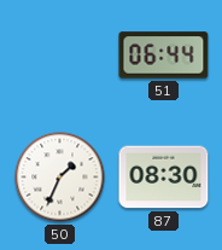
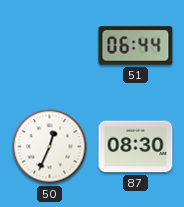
50: 1:34 -> 12:34 (50, 147)
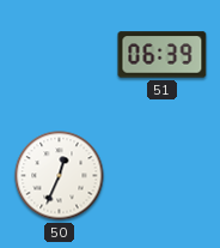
51: 06:44 -> 06:39 (163, 55)
87: 08:30 -> none (136, 147)
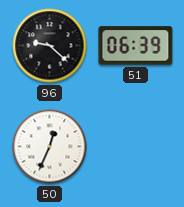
96: none -> 9:22 (50, 46)
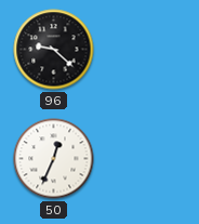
51: 06:39 -> none (136, 46)
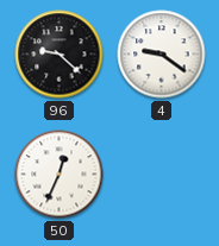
4: none -> 9:21 (162, 55)
